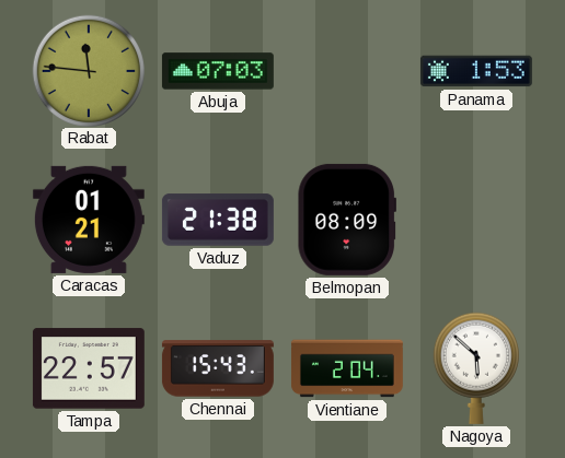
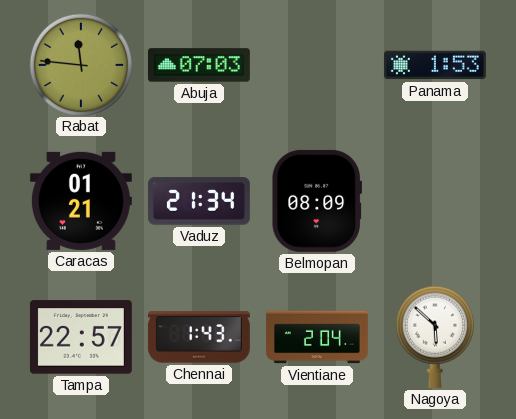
Vaduz: 21:38 -> 21:34 (199, 201)
Chennai: 15:43 -> 1:43 (199, 337)
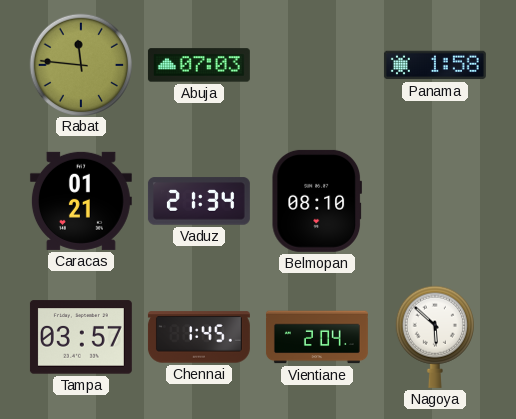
Panama: 1:53 -> 1:58 (435, 65)
Belmopan: 08:09 -> 08:10 (316, 201)
Tampa: 22:57 -> 03:57 (81, 337)
Chennai: 1:43 -> 1:45 (199, 337)
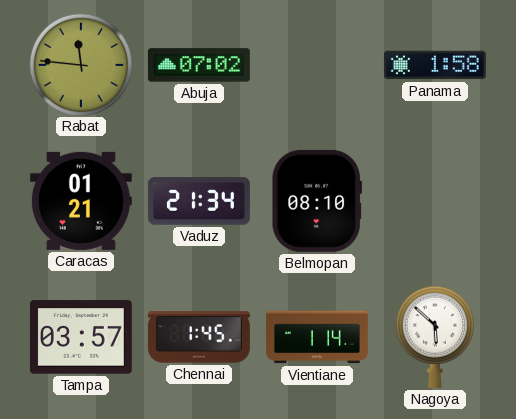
Abuja: 07:03 -> 07:02 (199, 65)
Vientiane: 2:04 -> 1:14 (317, 337)
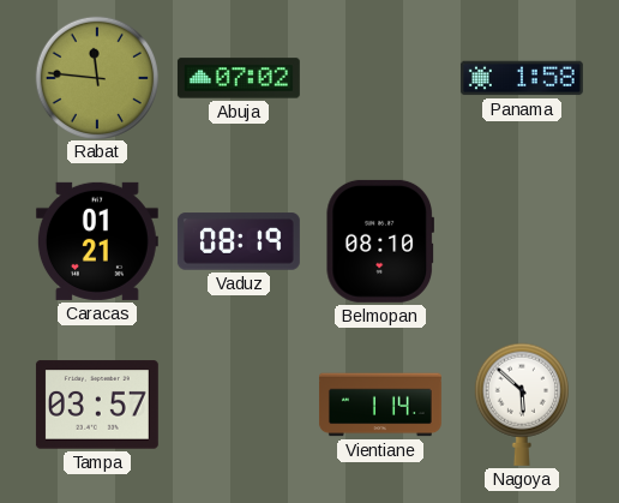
Vaduz: 21:34 -> 08:19 (239, 241)
Chennai: 1:45 -> none (199, 337)
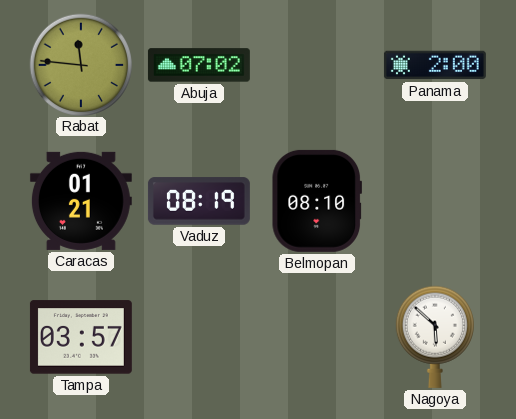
Panama: 1:58 -> 2:00 (435, 65)
Vientiane: 1:14 -> none (380, 405)
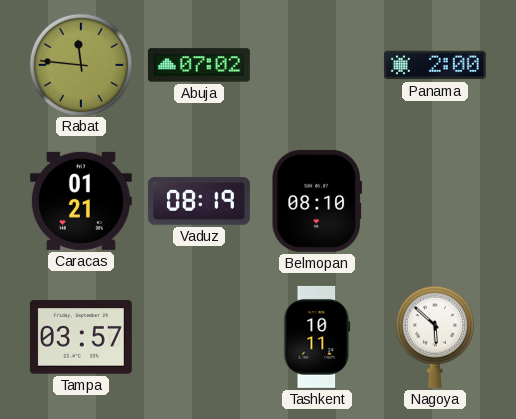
Tashkent: none -> 10:11 (317, 337)
